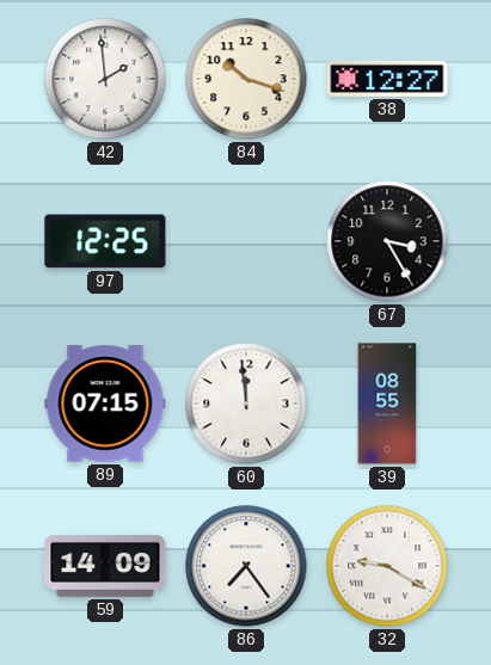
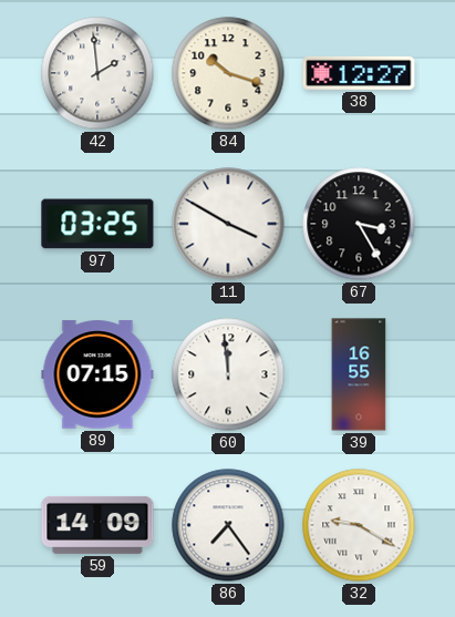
97: 12:25 -> 03:25 (97, 224)
11: none -> 3:50 (228, 224)
39: 08:55 -> 16:55 (359, 374)
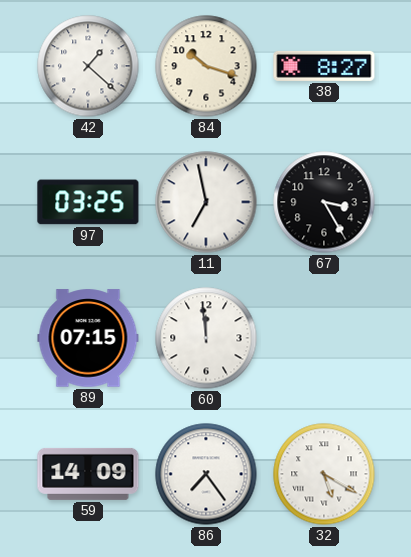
42: 1:59 -> 1:22 (88, 66)
38: 12:27 -> 8:27 (324, 66)
11: 3:50 -> 6:58 (206, 202)
39: 16:55 -> none (359, 374)
32: 9:20 -> 5:20 (324, 474)
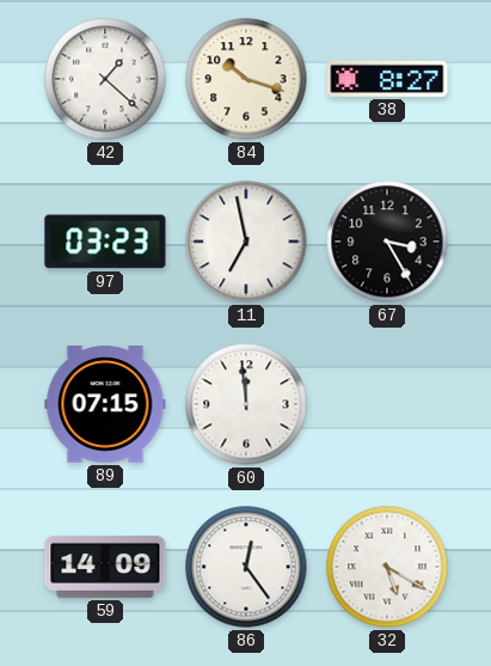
97: 03:25 -> 03:23 (105, 242)
86: 7:24 -> 12:24 (246, 567)
